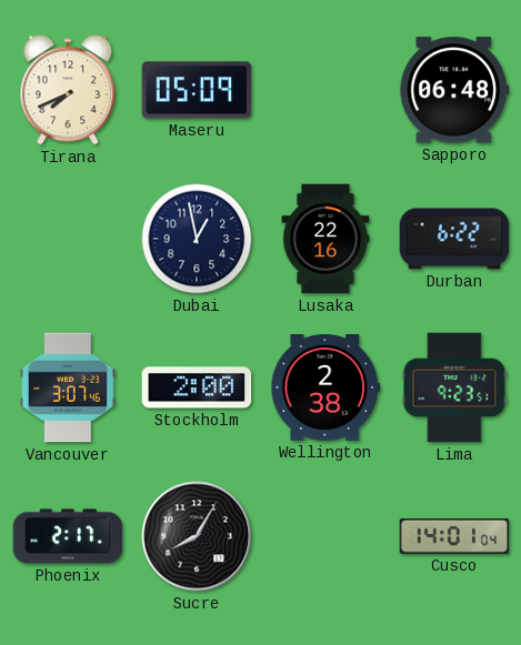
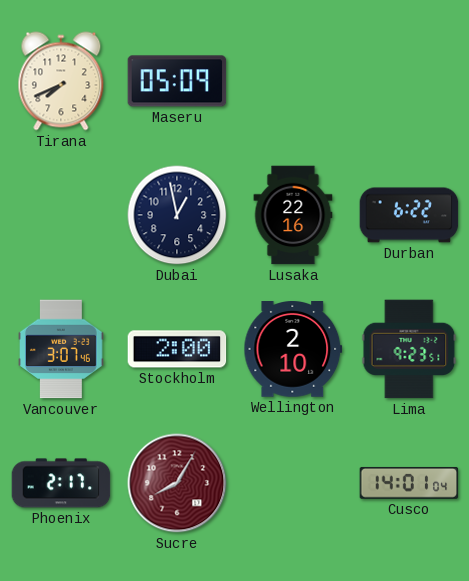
Sapporo: 06:48 -> none (454, 90)
Wellington: 2:38 -> 2:10 (293, 350)
Sucre dial: black -> burgundy (177, 483)
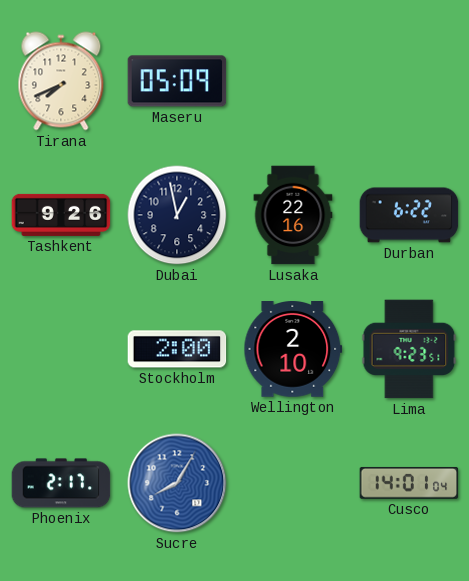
Tashkent: none -> 9:26 (61, 215)
Vancouver: 3:07 -> none (62, 349)
Sucre dial: burgundy -> blue (177, 483)
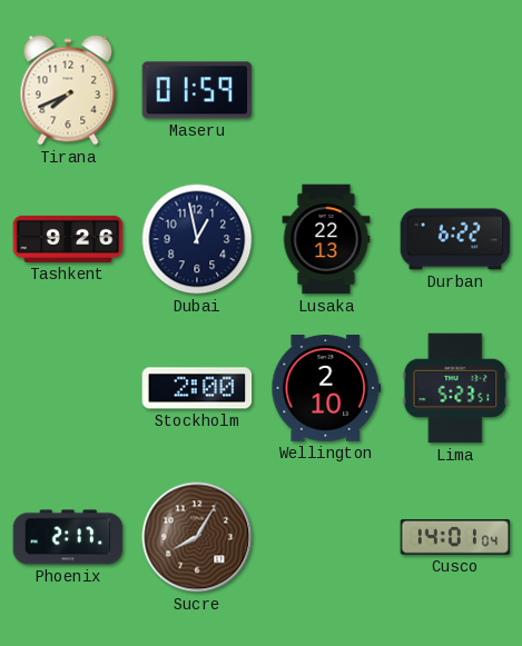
Maseru: 05:09 -> 01:59 (197, 90)
Lusaka: 22:16 -> 22:13 (326, 239)
Lima: 9:23 -> 5:23 (455, 388)
Sucre dial: blue -> brown (197, 537)
